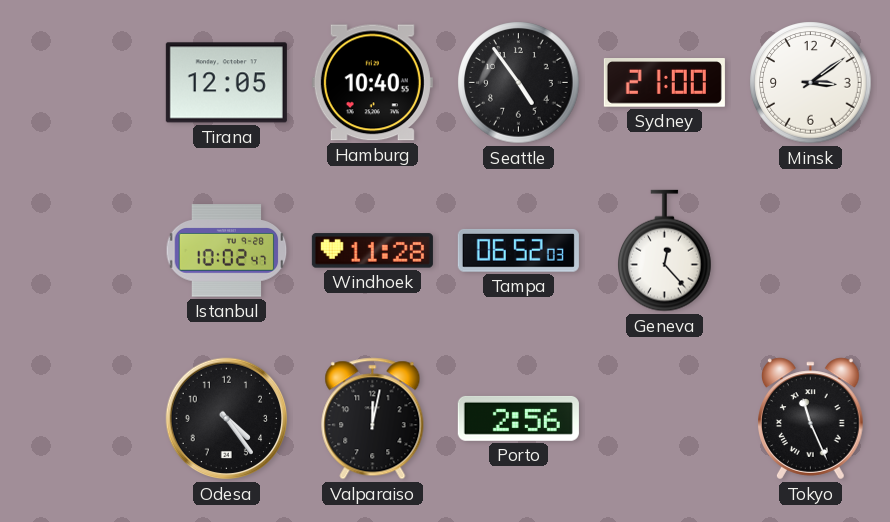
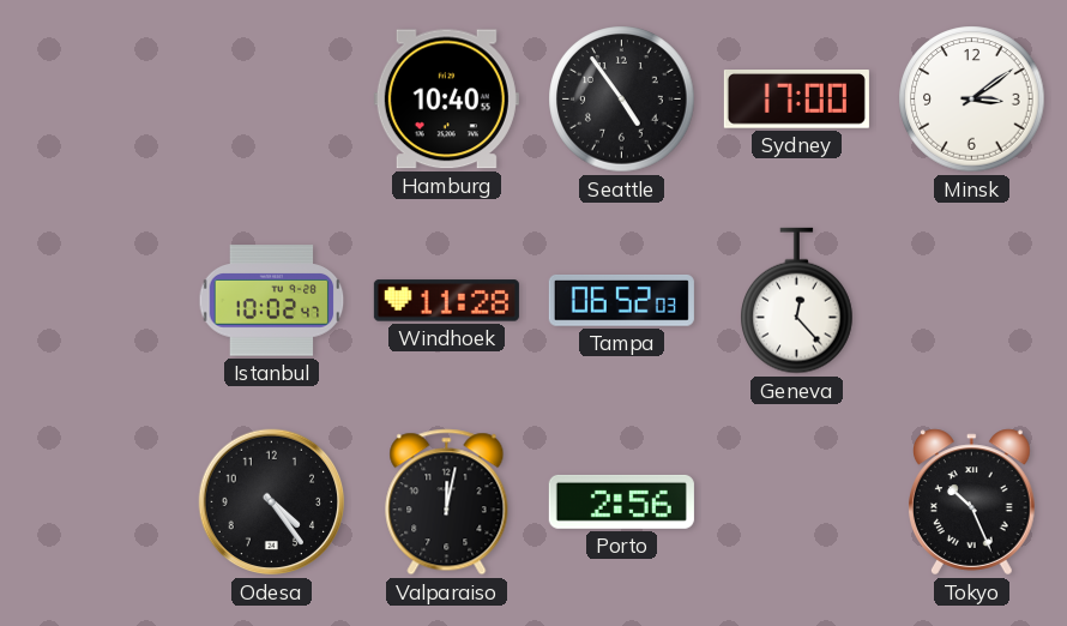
Tirana: 12:05 -> none (226, 83)
Sydney: 21:00 -> 17:00 (796, 100)
Tokyo: 11:26 -> 10:26 (972, 502)
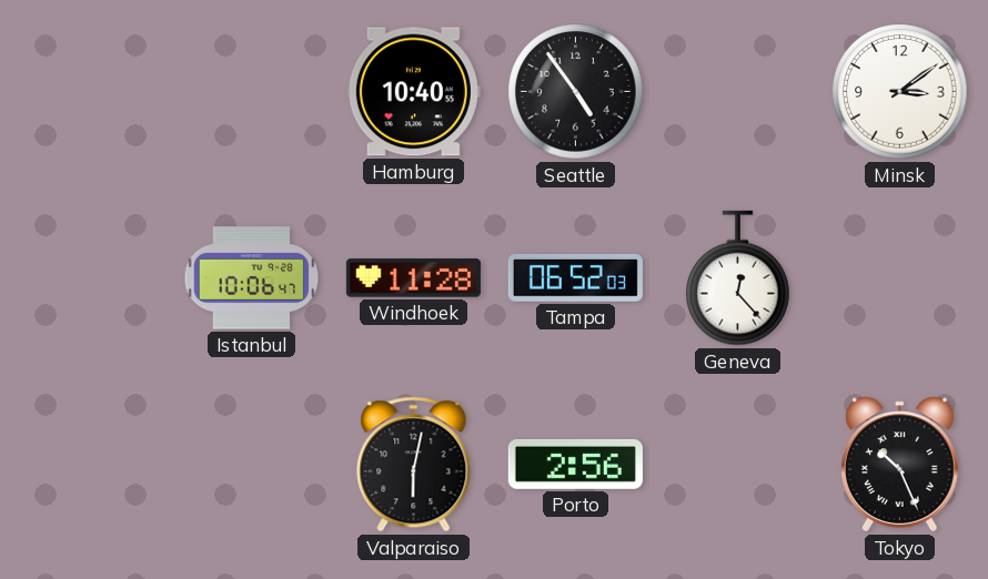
Sydney: 17:00 -> none (796, 100)
Istanbul: 10:02 -> 10:06 (252, 278)
Odesa: 4:24 -> none (272, 502)
Valparaiso: 12:02 -> 6:02 (414, 465)
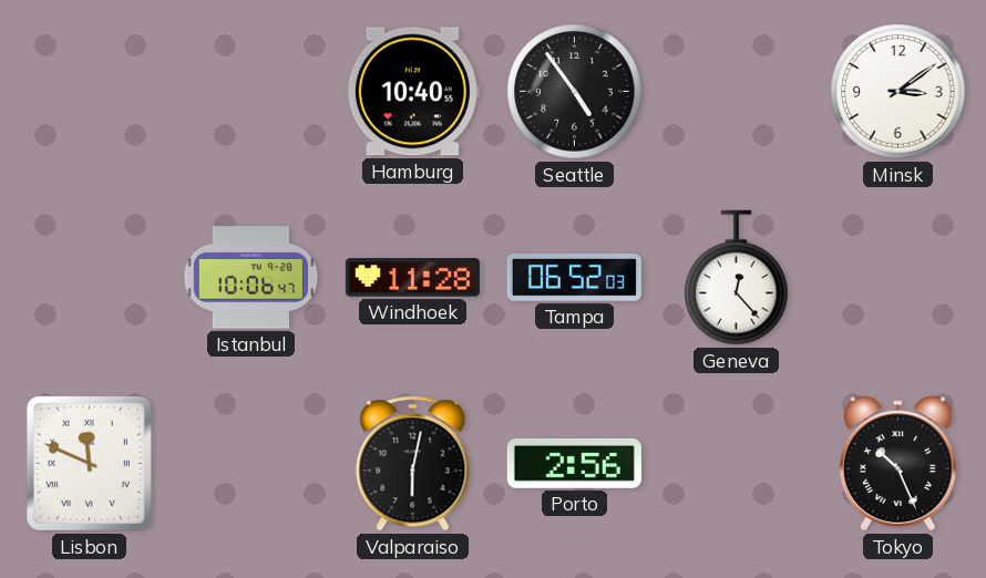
Lisbon: none -> 11:49 (89, 463)
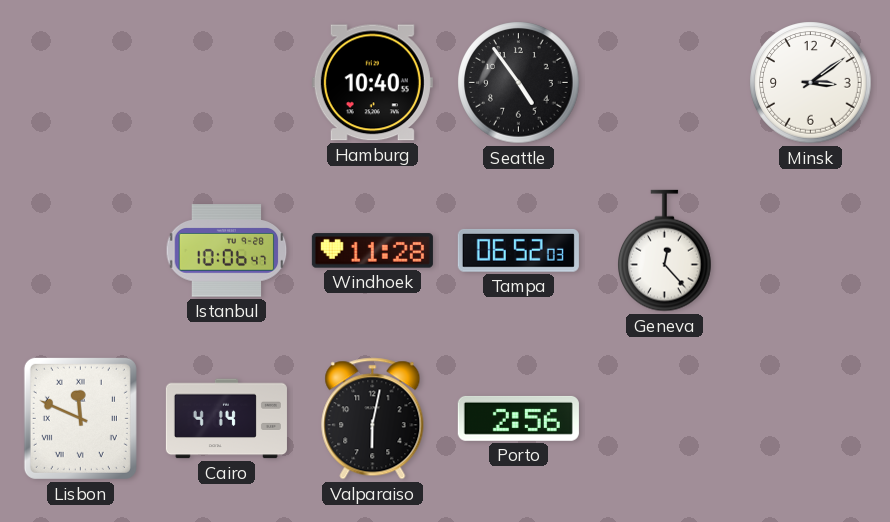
Cairo: none -> 4:14 (226, 419)
Tokyo: 10:26 -> none (898, 464)
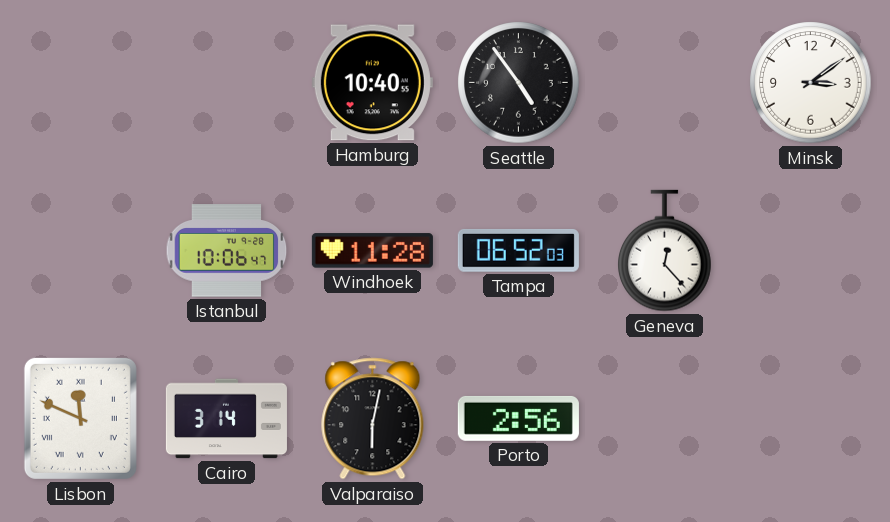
Cairo: 4:14 -> 3:14 (226, 419)
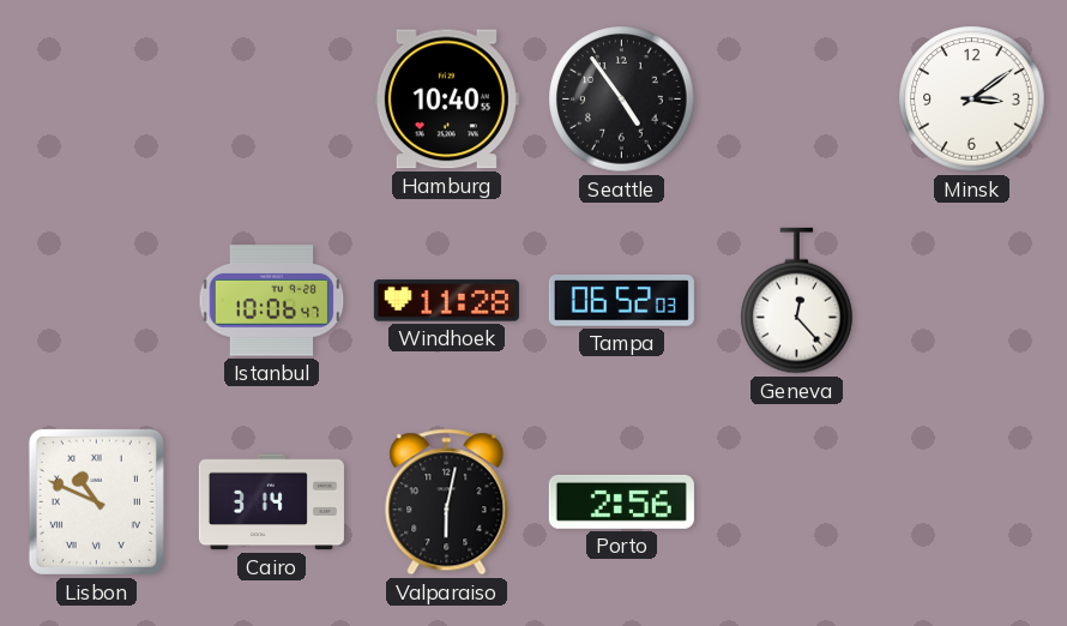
Lisbon: 11:49 -> 10:49 (96, 501)
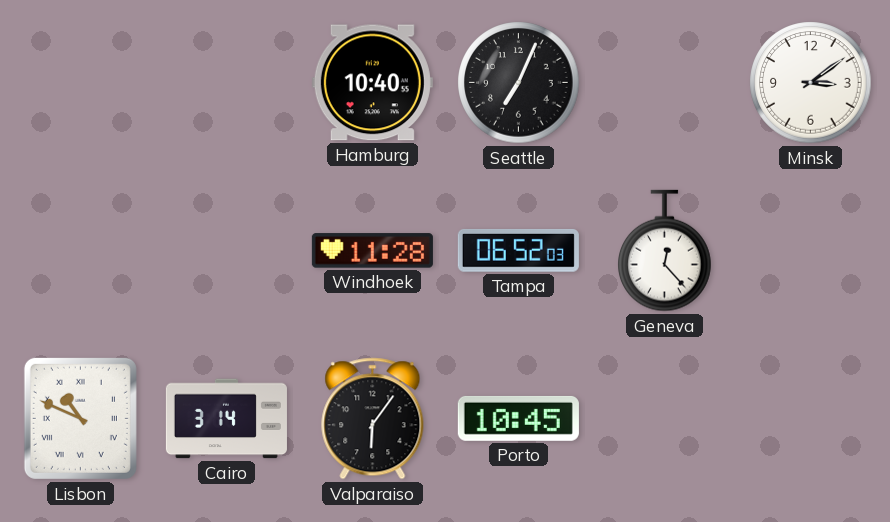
Seattle: 4:54 -> 7:04 (519, 83)
Istanbul: 10:06 -> none (272, 301)
Valparaiso: 6:02 -> 6:06 (373, 419)
Porto: 2:56 -> 10:45 (518, 418)
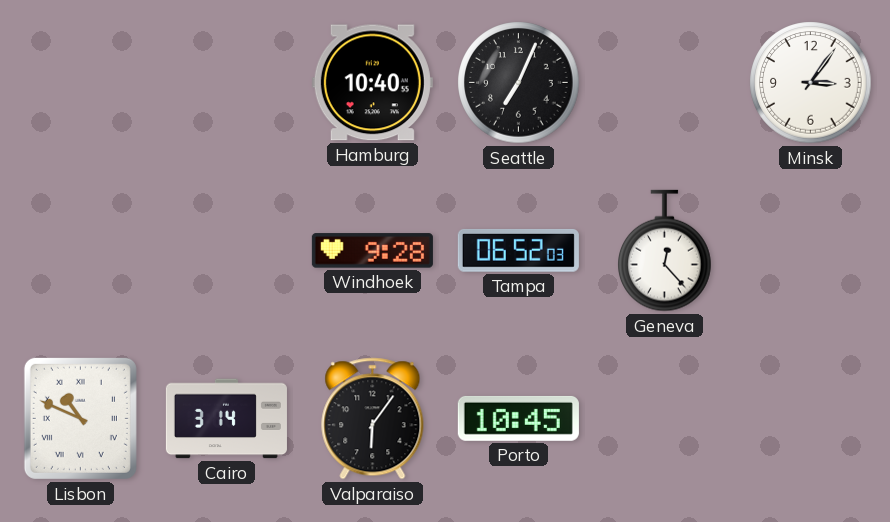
Minsk: 3:09 -> 3:06 (811, 83)
Windhoek: 11:28 -> 9:28 (372, 251)
